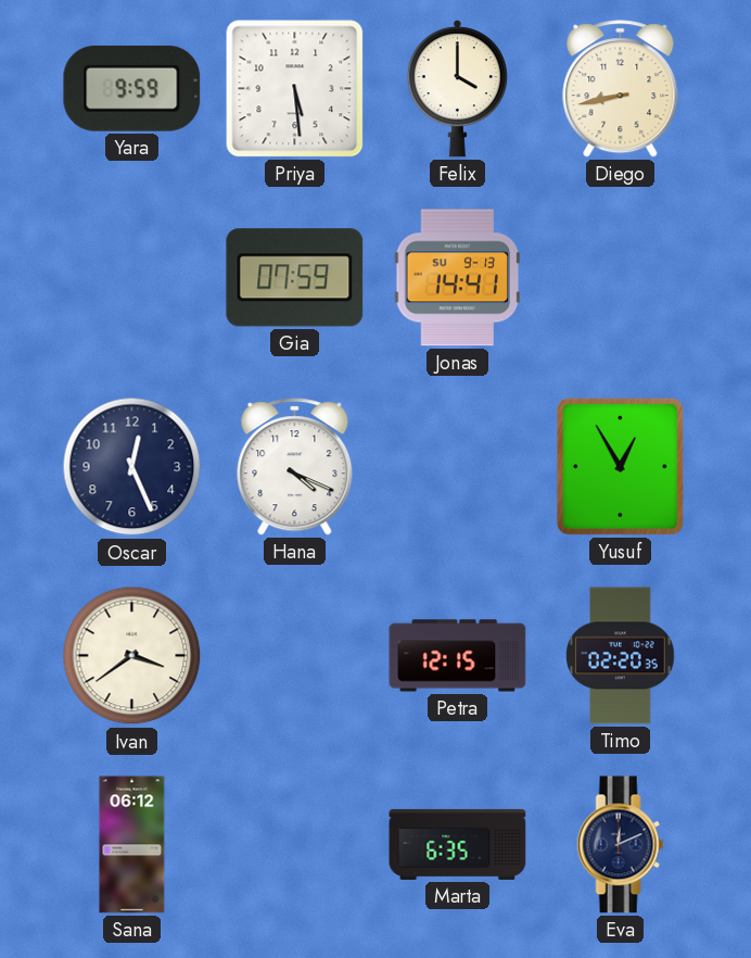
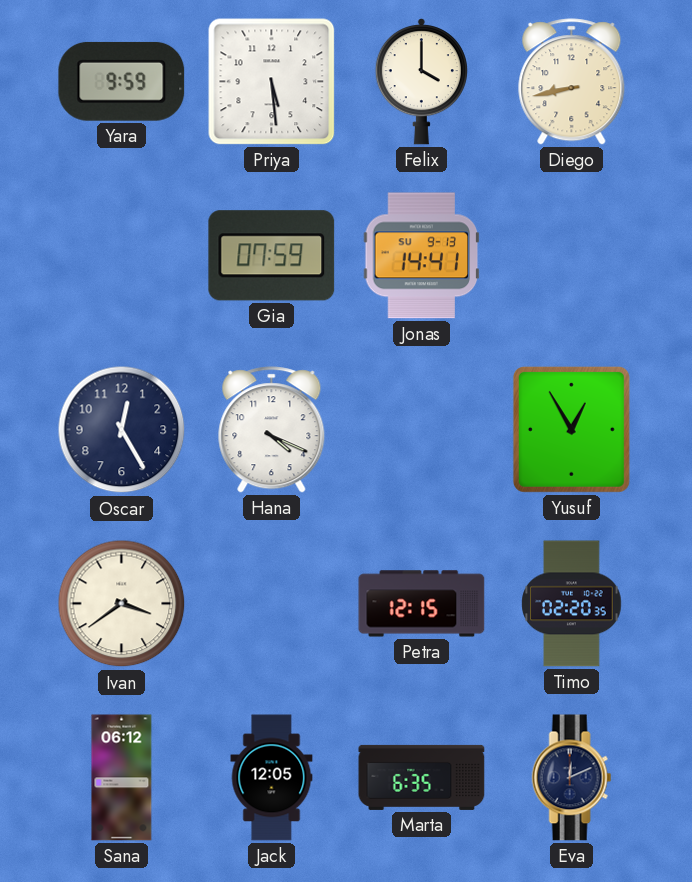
Oscar: 12:26 -> 12:25 (122, 430)
Jack: none -> 12:05 (272, 778)
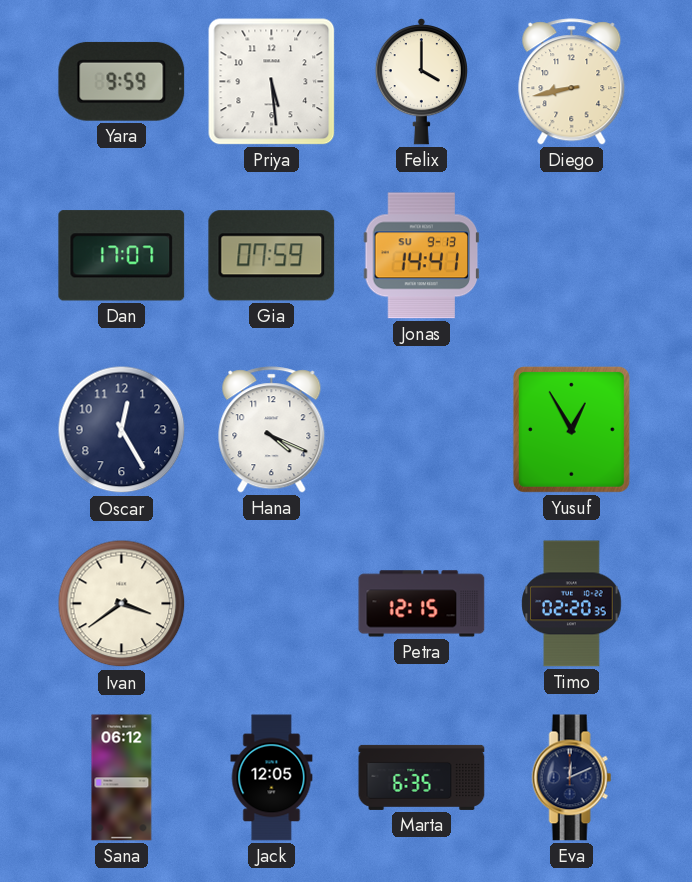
Dan: none -> 17:07 (122, 256)
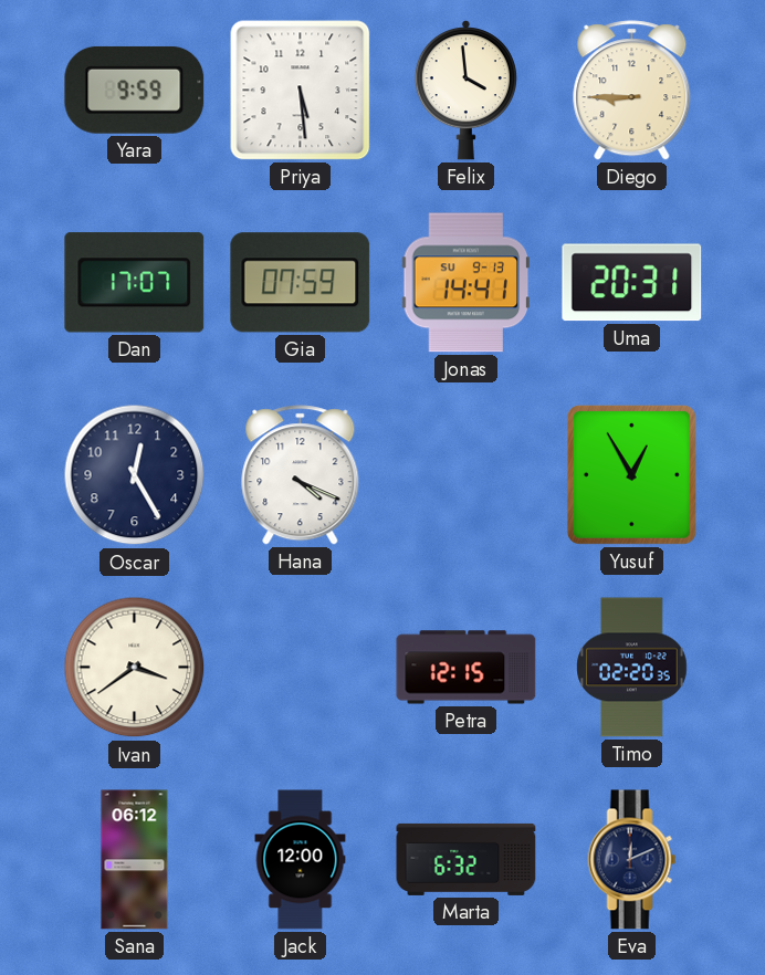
Felix: 4:00 -> 3:59 (465, 91)
Diego: 8:43 -> 8:45 (632, 91)
Uma: none -> 20:31 (632, 283)
Jack: 12:05 -> 12:00 (301, 860)
Marta: 6:35 -> 6:32 (467, 859)
